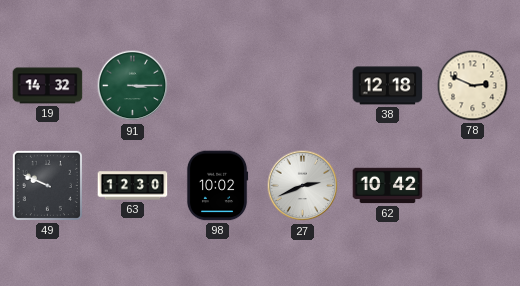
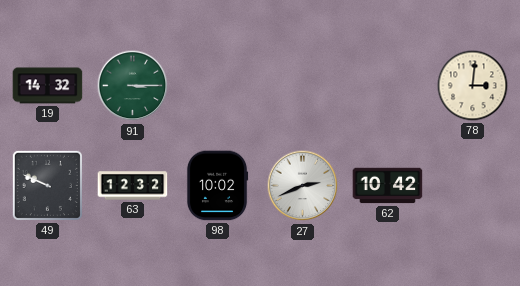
38: 12:18 -> none (388, 86)
78: 2:49 -> 3:01 (473, 86)
63: 12:30 -> 12:32 (133, 186)
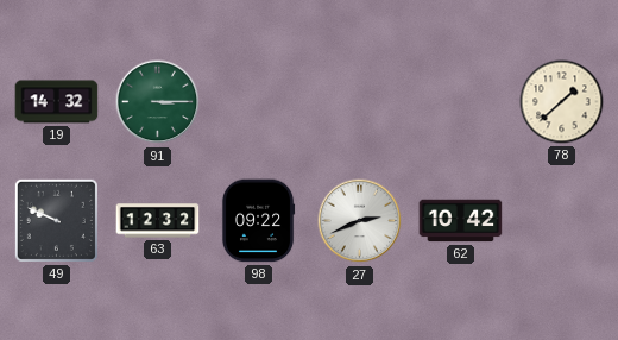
78: 3:01 -> 1:38 (562, 102)
98: 10:02 -> 09:22 (258, 221)
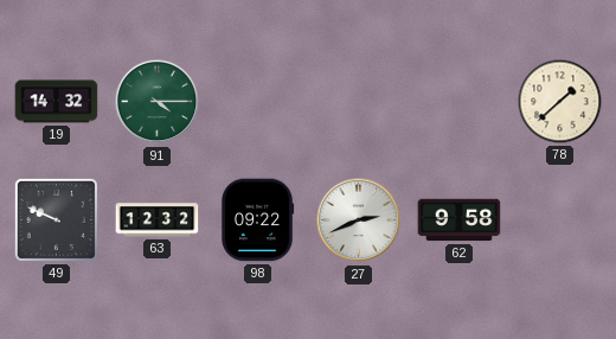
91: 3:15 -> 4:15 (158, 102)
62: 10:42 -> 9:58 (460, 220)
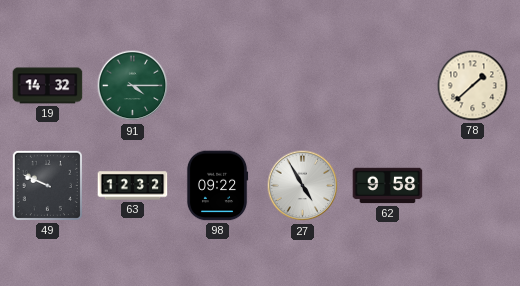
27: 2:41 -> 4:55 (303, 186)
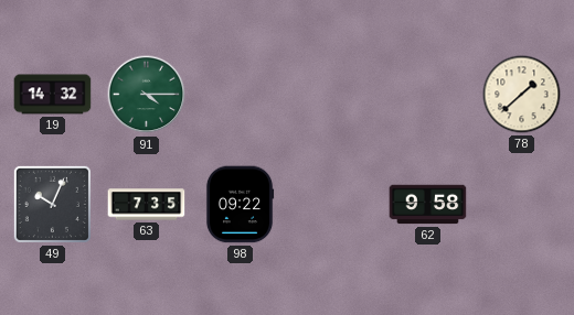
49: 9:49 -> 10:04 (52, 204)
63: 12:32 -> 7:35 (147, 205)
27: 4:55 -> none (303, 186)
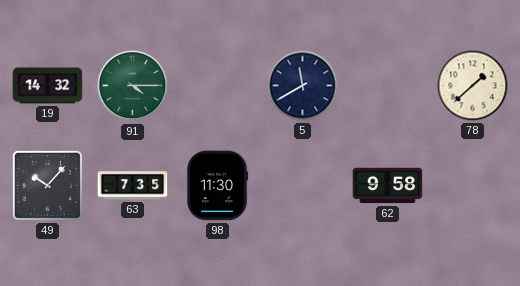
5: none -> 11:40 (303, 86)
49: 10:04 -> 10:07 (47, 185)
98: 09:22 -> 11:30 (217, 186)
